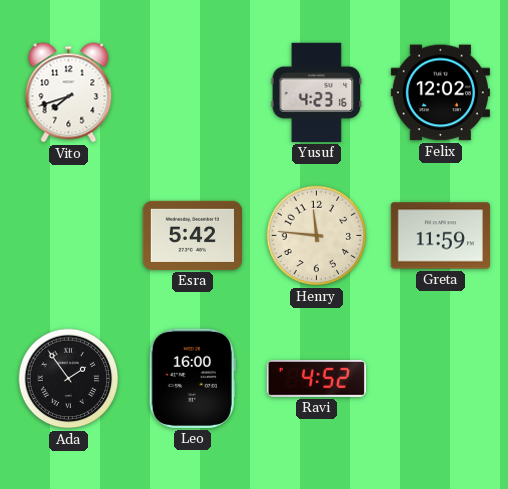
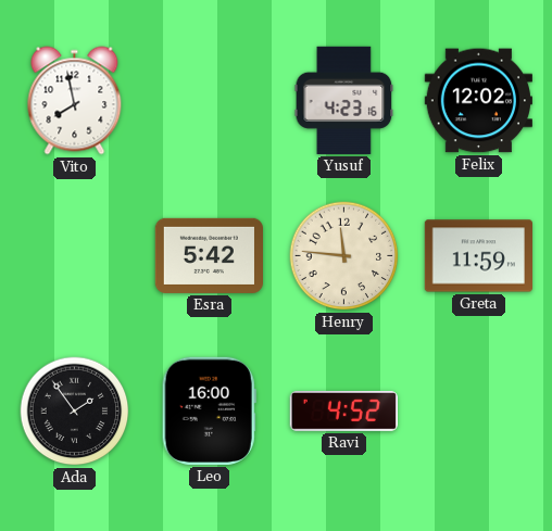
Vito: 7:42 -> 7:58 (75, 101)
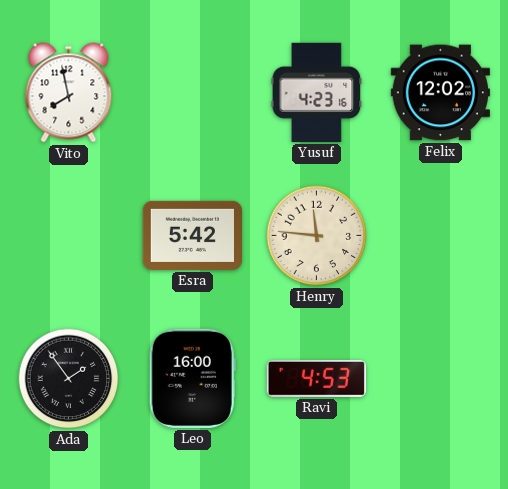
Greta: 11:59 -> none (478, 256)
Ravi: 4:52 -> 4:53 (316, 379)
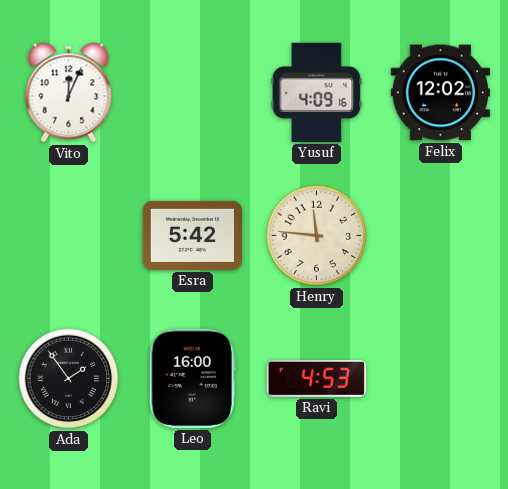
Vito: 7:58 -> 12:04 (69, 93)
Yusuf: 4:23 -> 4:09 (317, 92)
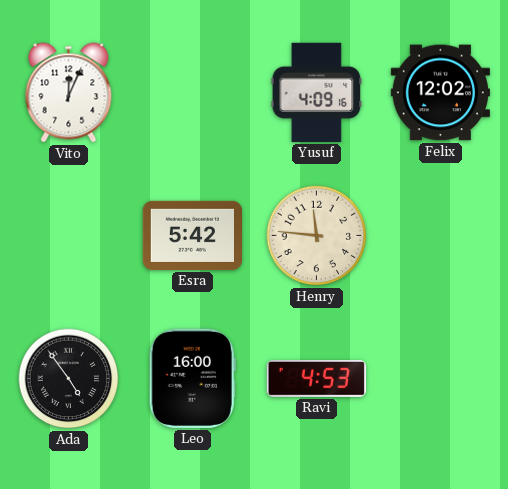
Ada: 1:54 -> 4:54 (69, 379)
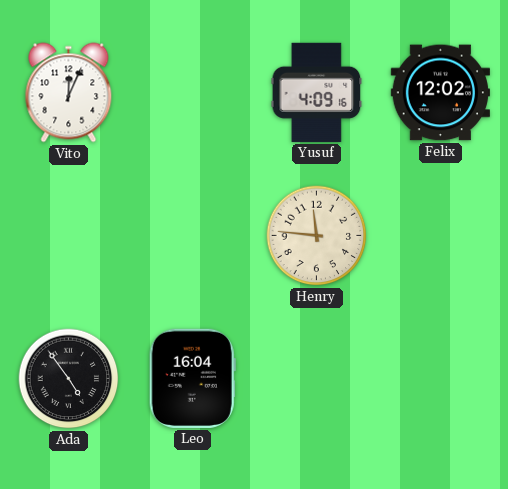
Esra: 5:42 -> none (192, 235)
Leo: 16:00 -> 16:04 (192, 378)
Ravi: 4:53 -> none (316, 379)
